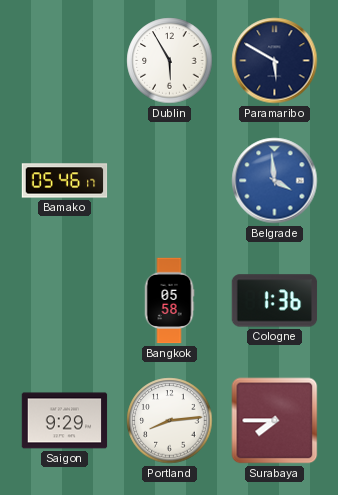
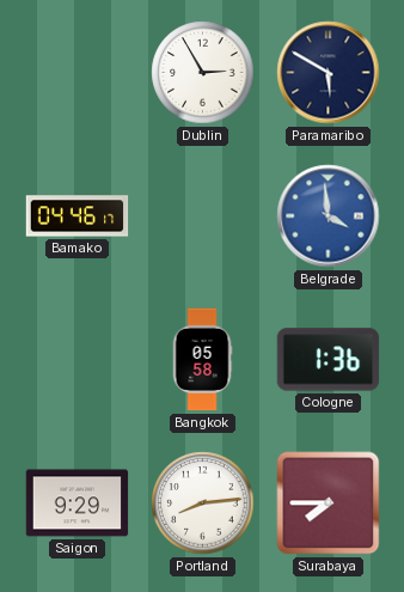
Dublin: 5:55 -> 2:55 (203, 73)
Bamako: 05:46 -> 04:46 (78, 216)
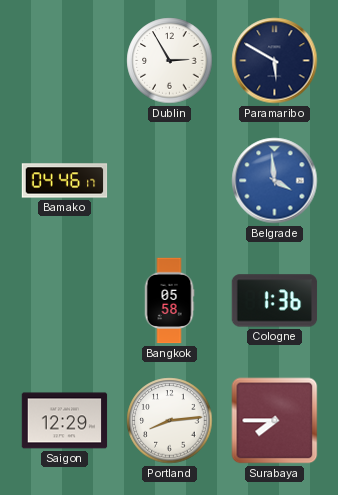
Saigon: 9:29 -> 12:29 (65, 421)
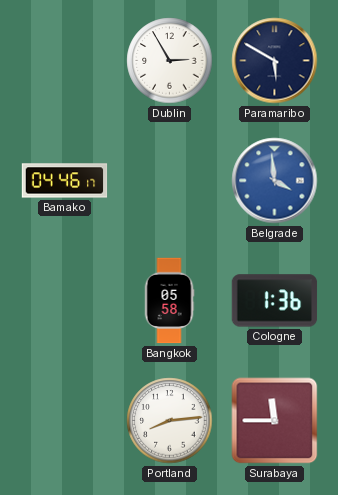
Saigon: 12:29 -> none (65, 421)
Surabaya: 7:45 -> 11:45 (275, 421)
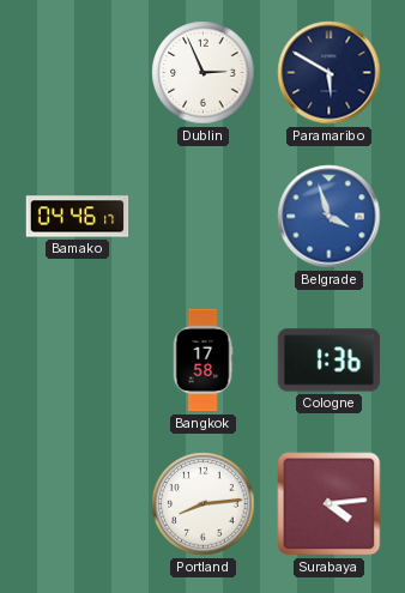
Dublin: 2:55 -> 2:56 (204, 73)
Belgrade: 3:59 -> 3:57 (330, 217)
Bangkok: 05:58 -> 17:58 (202, 361)
Surabaya: 11:45 -> 4:14 (330, 504)
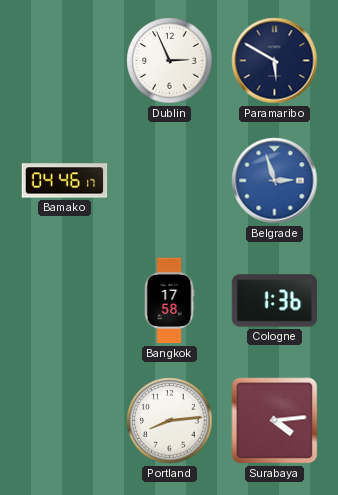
Belgrade: 3:57 -> 2:57 (275, 181)
